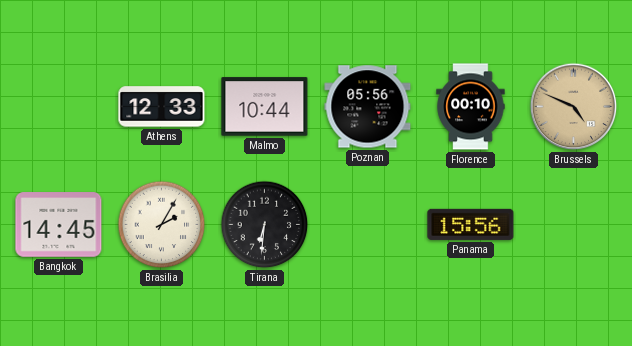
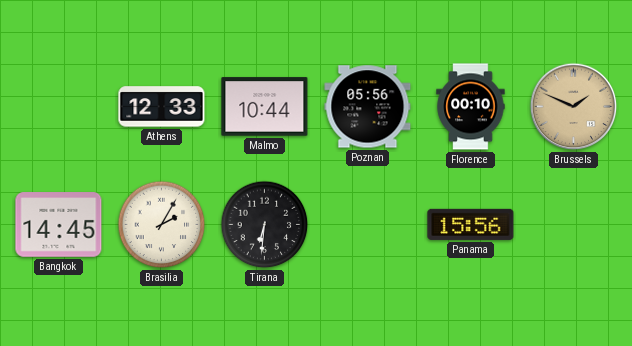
Brussels: 4:49 -> 1:49 (574, 107)
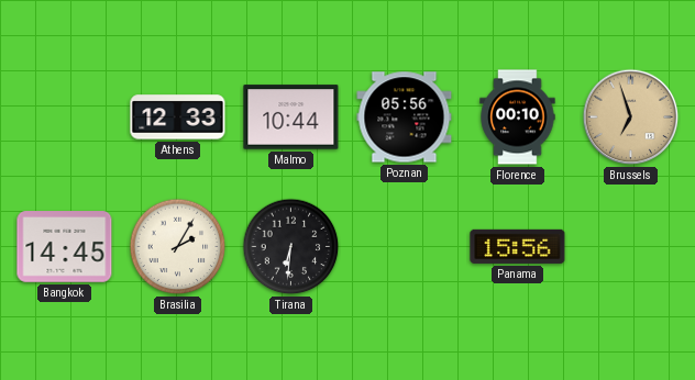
Brussels: 1:49 -> 6:57 (631, 118)
